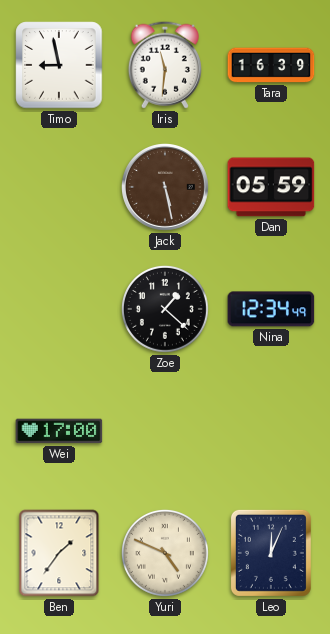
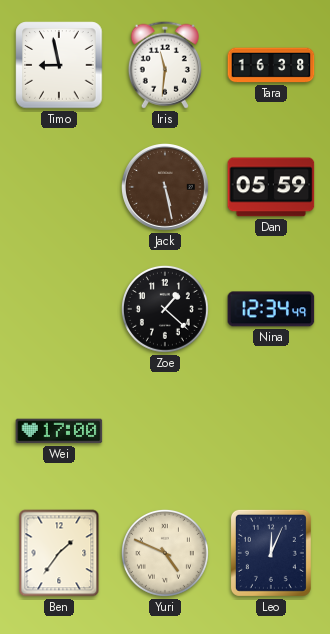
Tara: 16:39 -> 16:38 (271, 65)
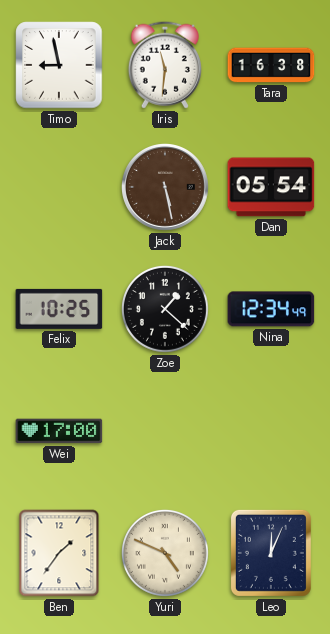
Dan: 05:59 -> 05:54 (271, 187)
Felix: none -> 10:25 (59, 309)
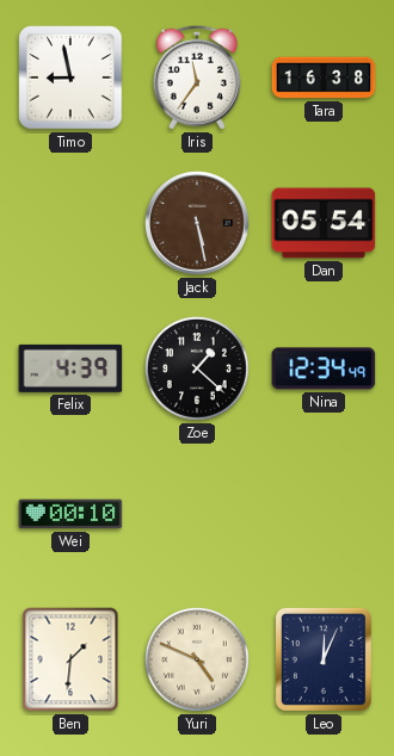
Iris: 11:31 -> 11:36 (197, 78)
Felix: 10:25 -> 4:39 (70, 368)
Wei: 17:00 -> 00:10 (70, 514)
Ben: 1:36 -> 1:31 (70, 659)
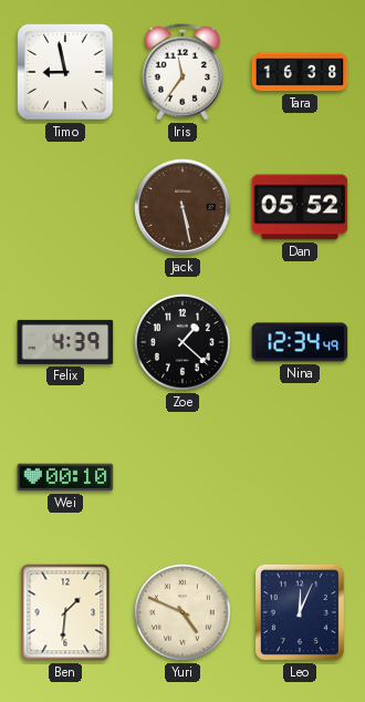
Dan: 05:54 -> 05:52 (300, 207)
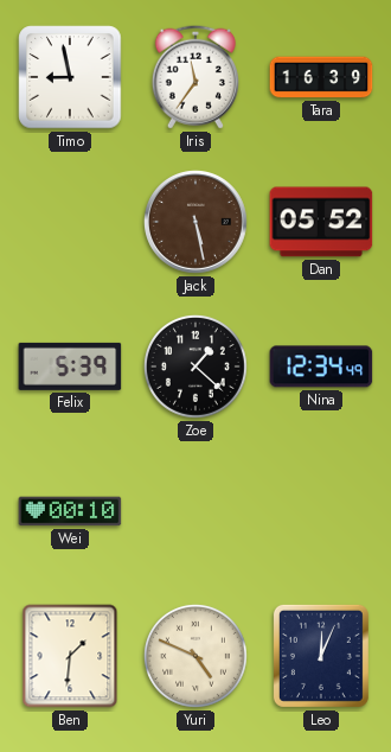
Tara: 16:38 -> 16:39 (321, 77)
Felix: 4:39 -> 5:39 (70, 367)
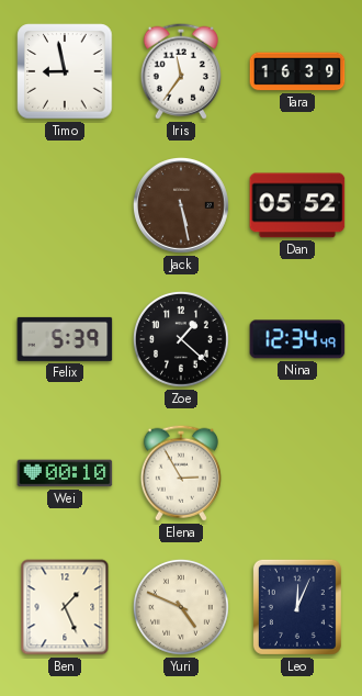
Elena: none -> 2:55 (181, 473)
Ben: 1:31 -> 1:26 (65, 607)
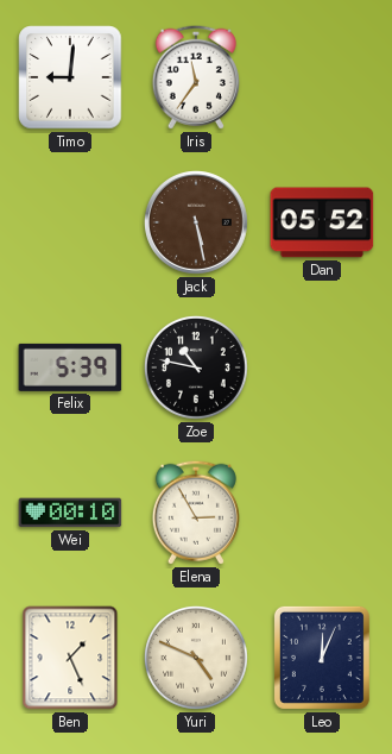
Timo: 8:58 -> 9:01 (70, 77)
Tara: 16:39 -> none (297, 71)
Zoe: 1:22 -> 10:47 (196, 367)
Nina: 12:34 -> none (297, 339)
